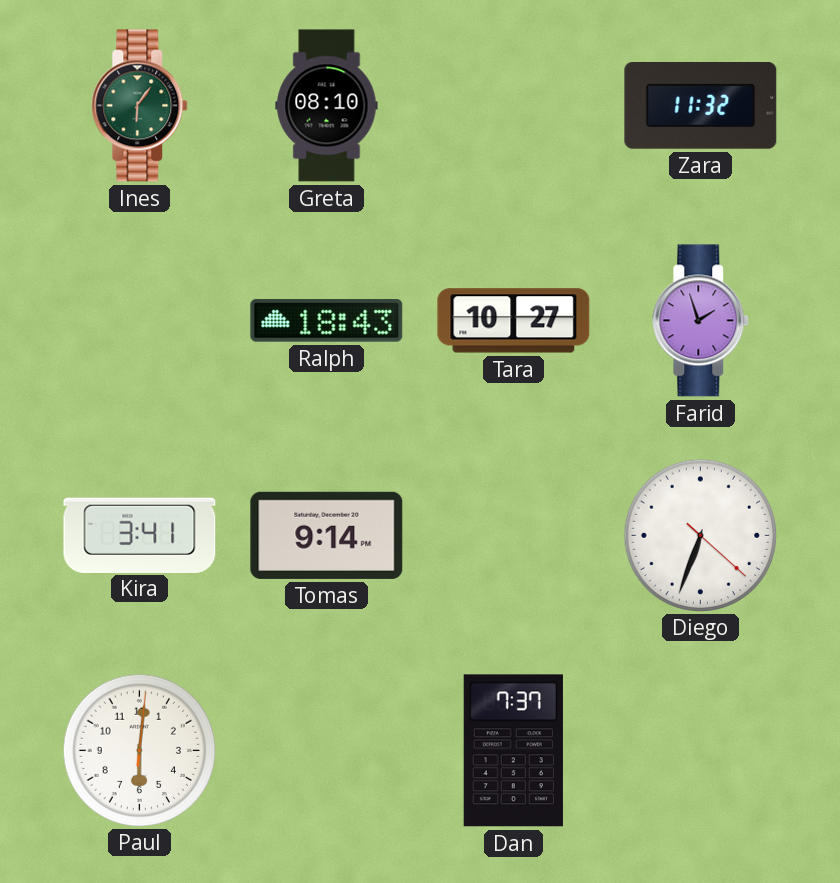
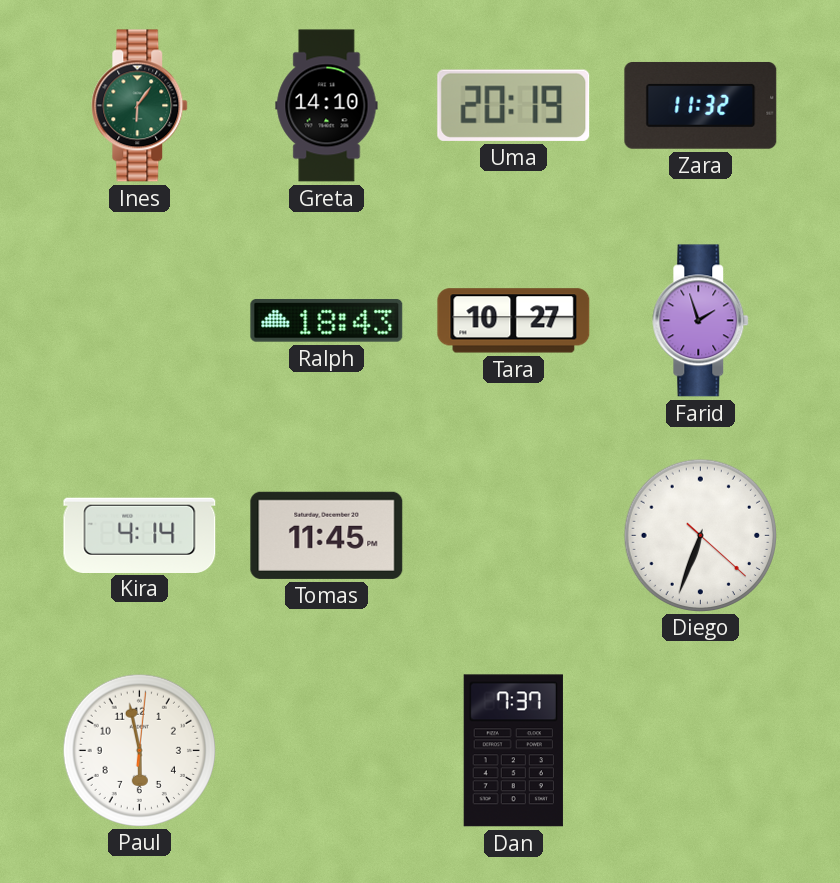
Greta: 08:10 -> 14:10 (327, 106)
Uma: none -> 20:19 (514, 105)
Kira: 3:41 -> 4:14 (140, 535)
Tomas: 9:14 -> 11:45 (327, 535)
Paul: 6:01 -> 5:58 (139, 750)
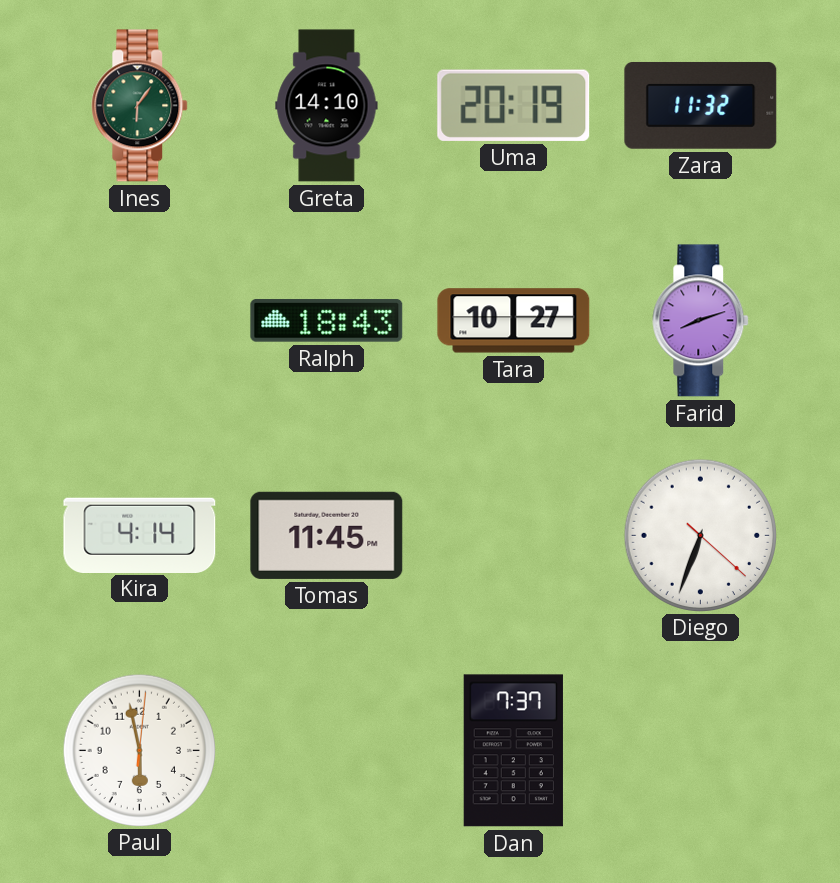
Farid: 1:57 -> 8:12 (701, 321)
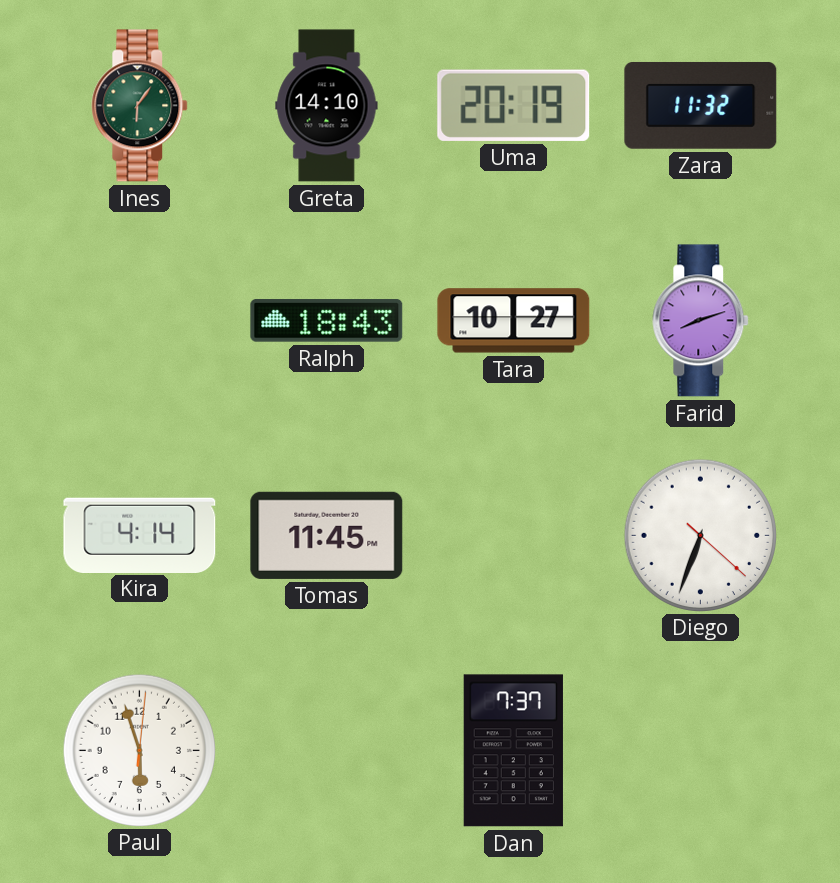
Paul: 5:58 -> 5:57 (139, 750)
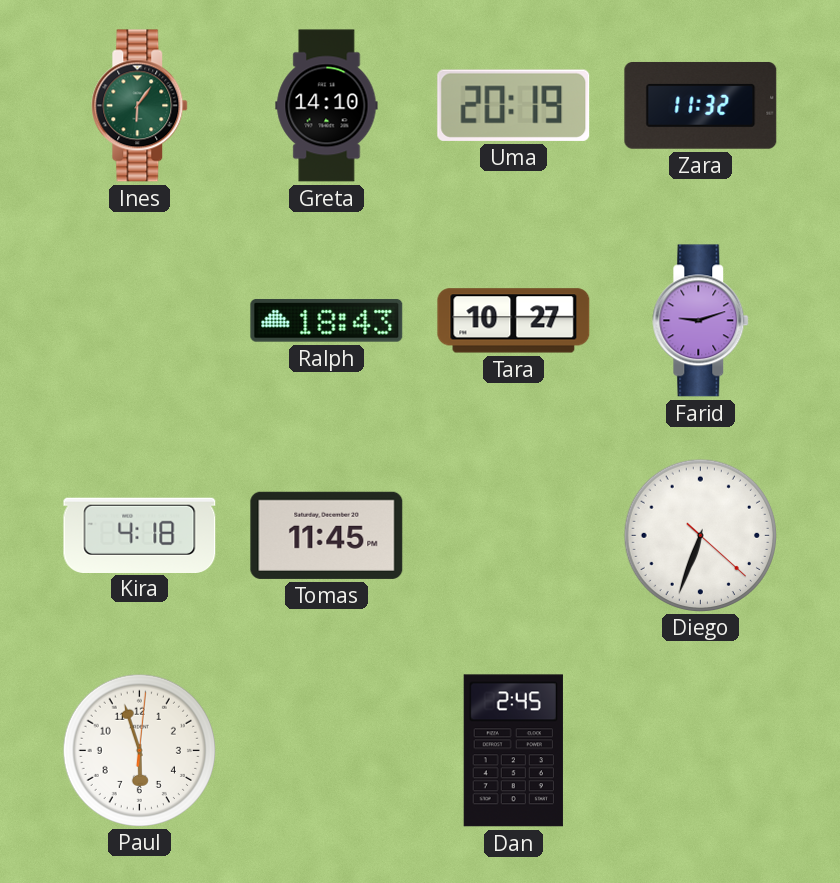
Farid: 8:12 -> 9:12 (701, 321)
Kira: 4:14 -> 4:18 (140, 535)
Dan: 7:37 -> 2:45 (513, 751)
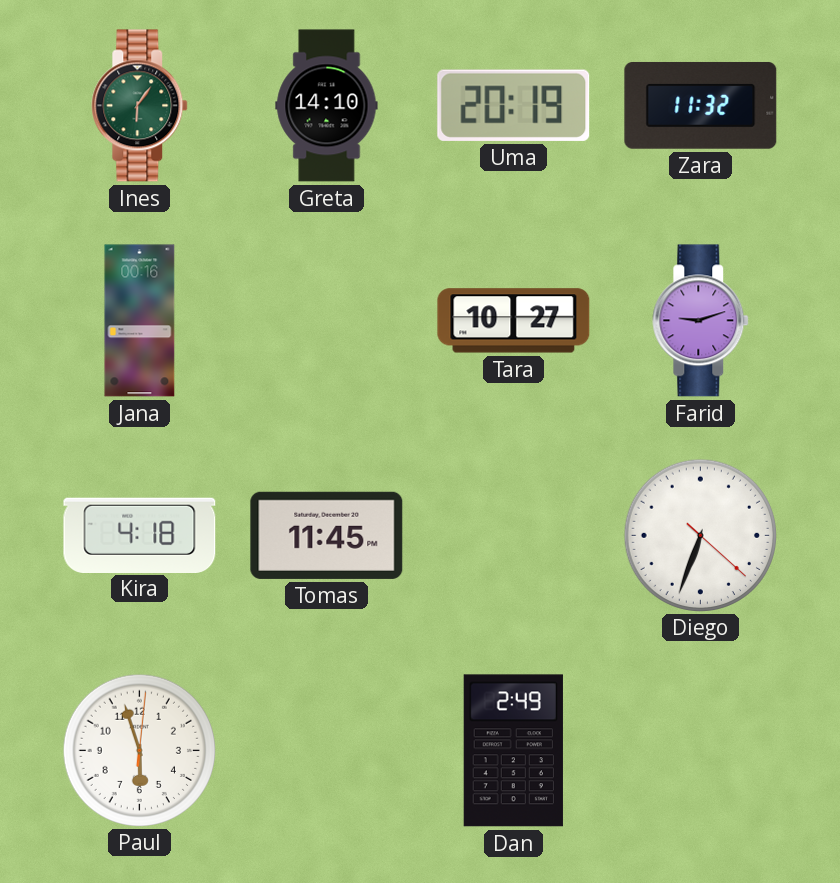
Jana: none -> 00:16 (140, 321)
Ralph: 18:43 -> none (327, 321)
Dan: 2:45 -> 2:49 (513, 751)
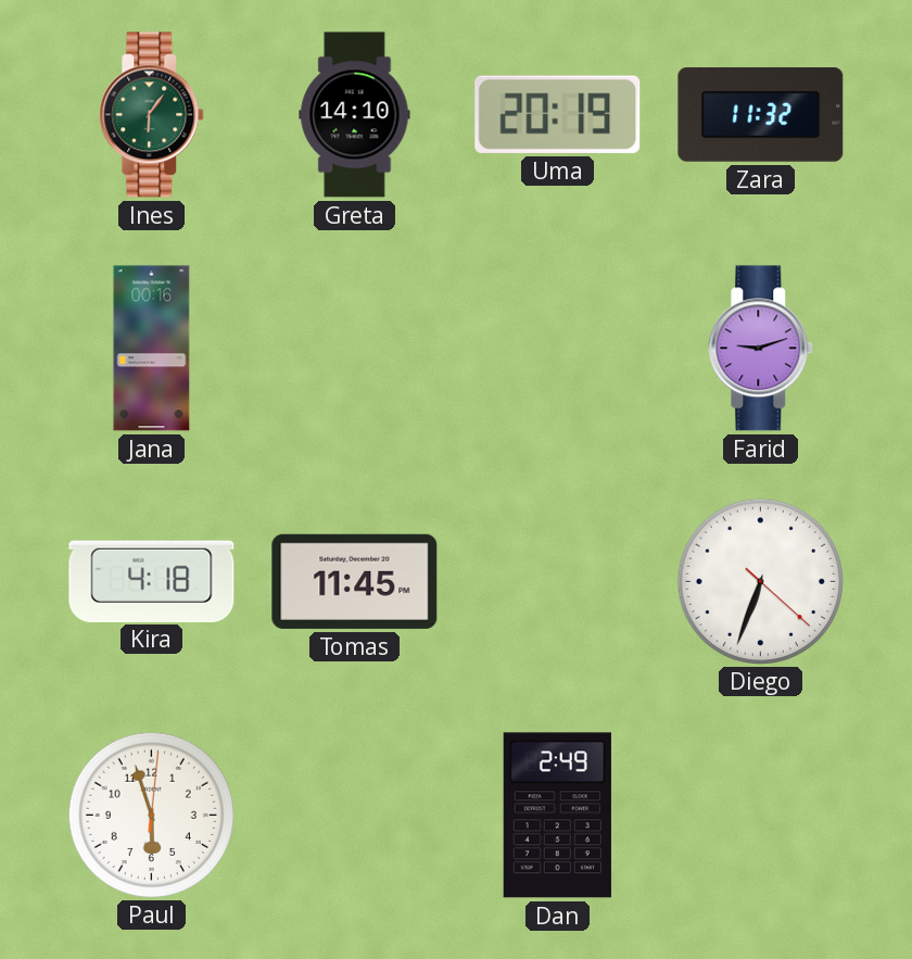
Tara: 10:27 -> none (514, 321)
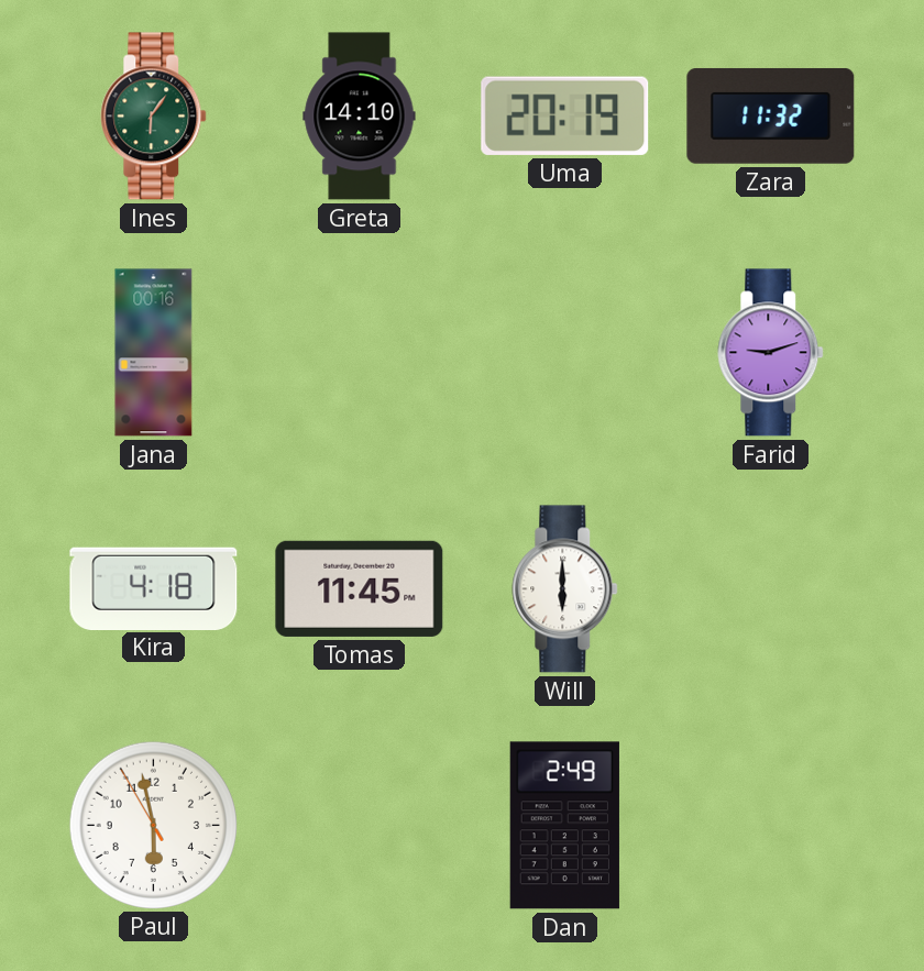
Will: none -> 6:00 (565, 589)
Diego: 6:33 -> none (760, 581)
Paul: 5:57:01 -> 5:57:55 (153, 825)
